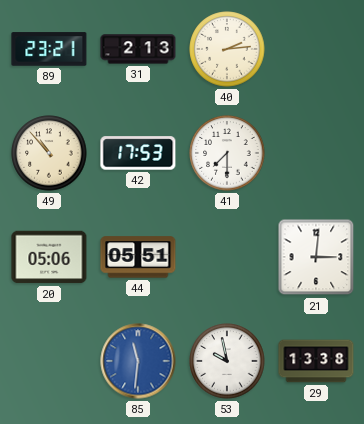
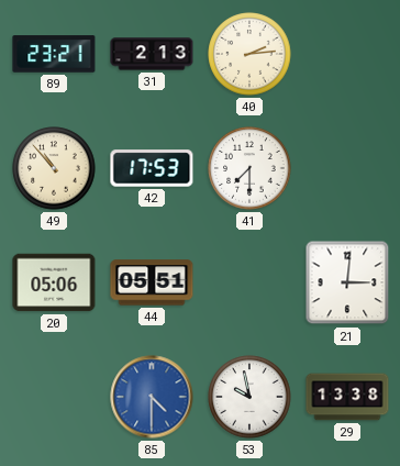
85: 11:31 -> 4:30 (152, 397)
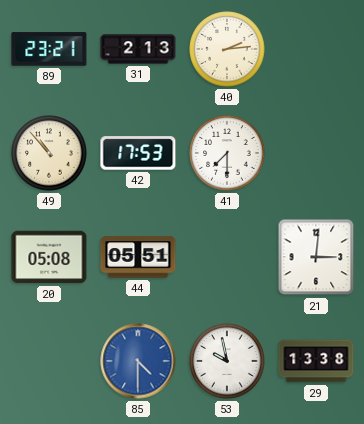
20: 05:06 -> 05:08 (49, 257)
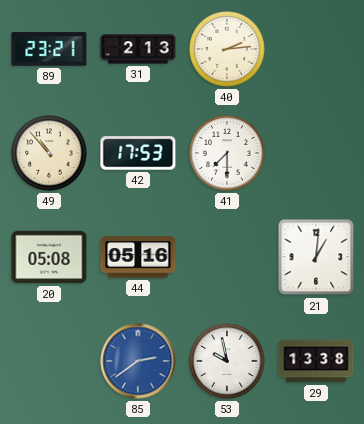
44: 05:51 -> 05:16 (138, 257)
21: 3:01 -> 1:01 (316, 257)
85: 4:30 -> 2:39 (138, 361)
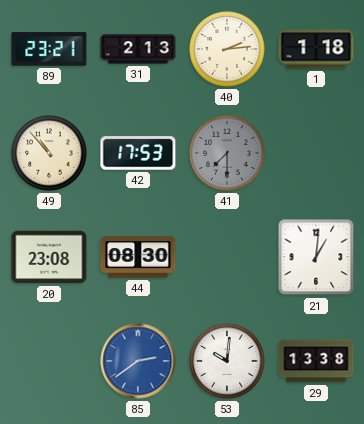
1: none -> 1:18 (316, 49)
41 dial: white -> grey (227, 153)
20: 05:08 -> 23:08 (49, 257)
44: 05:16 -> 08:30 (138, 257)
53: 9:58 -> 10:01 (227, 361)
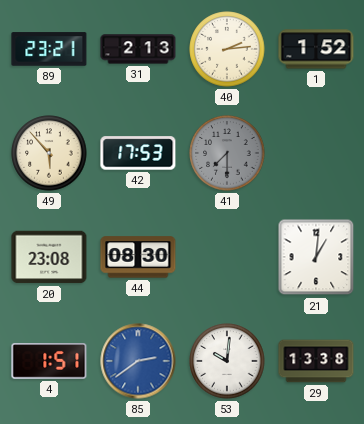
1: 1:18 -> 1:52 (316, 49)
49: 10:53 -> 5:53 (49, 153)
4: none -> 1:51 (49, 361)
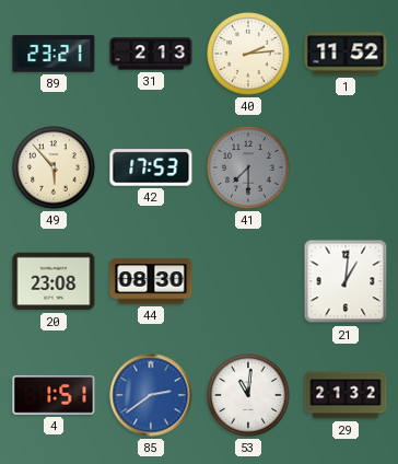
1: 1:52 -> 11:52 (346, 54)
53: 10:01 -> 11:01 (248, 395)
29: 13:38 -> 21:32 (346, 395)
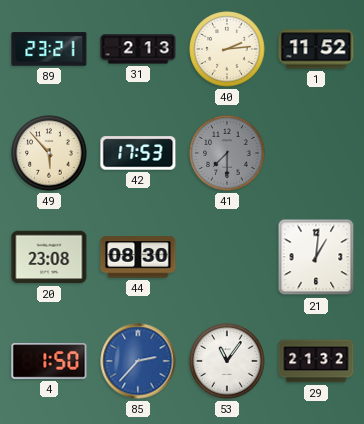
4: 1:51 -> 1:50 (49, 361)
85: 2:39 -> 2:37 (138, 361)
53: 11:01 -> 11:06 (227, 361)
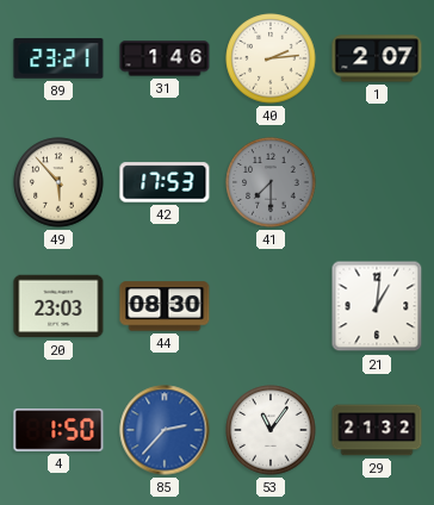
31: 2:13 -> 1:46 (165, 58)
1: 11:52 -> 2:07 (377, 58)
20: 23:08 -> 23:03 (58, 306)
